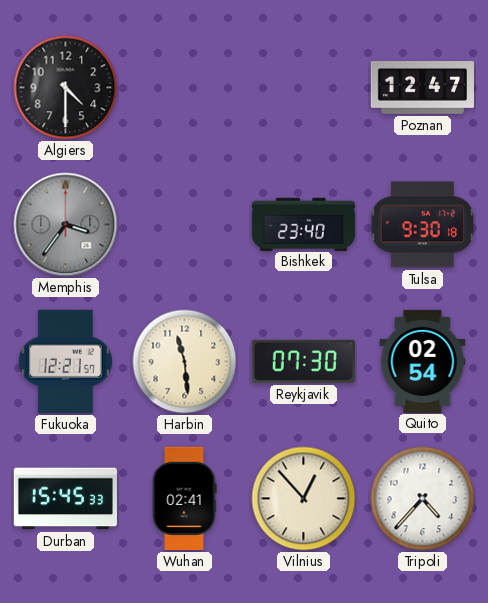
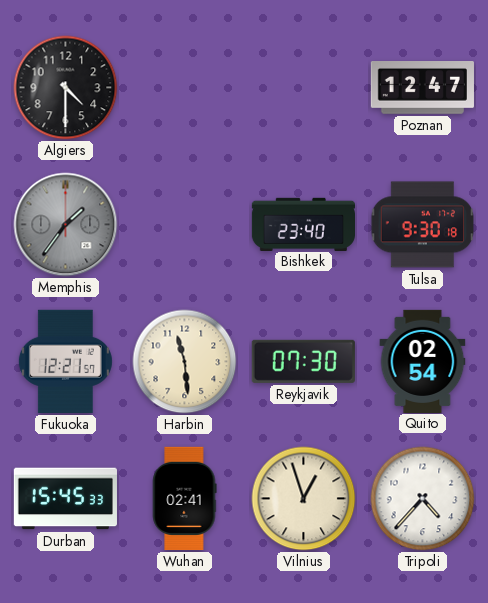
Memphis: 3:36 -> 1:36 (66, 225)
Vilnius: 12:53 -> 12:57 (304, 499)
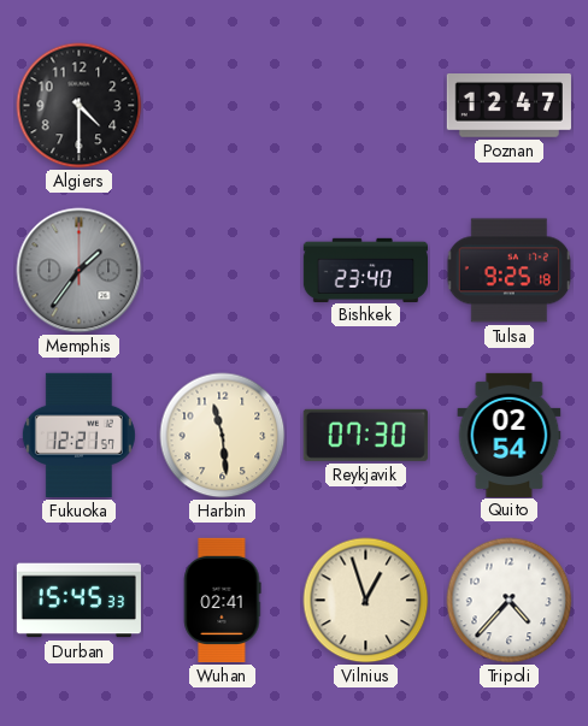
Tulsa: 9:30 -> 9:25 (510, 271)
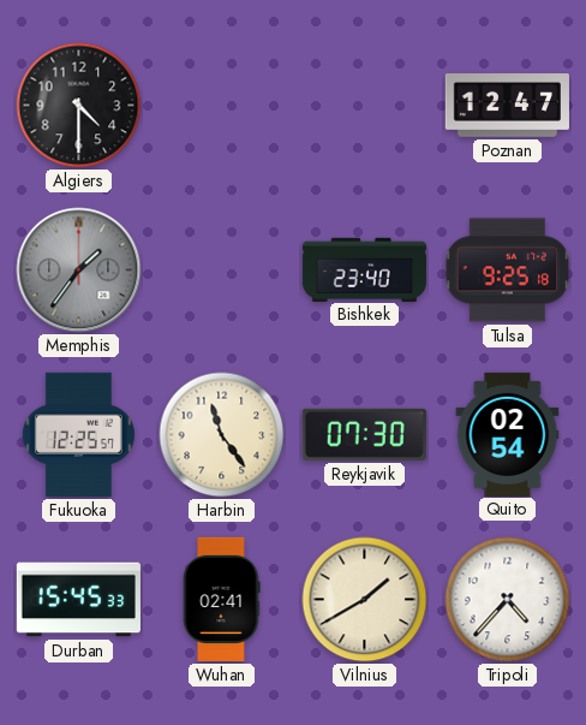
Fukuoka: 12:21 -> 12:25 (78, 434)
Harbin: 11:29 -> 11:24 (222, 435)
Vilnius: 12:57 -> 1:40 (365, 600)
